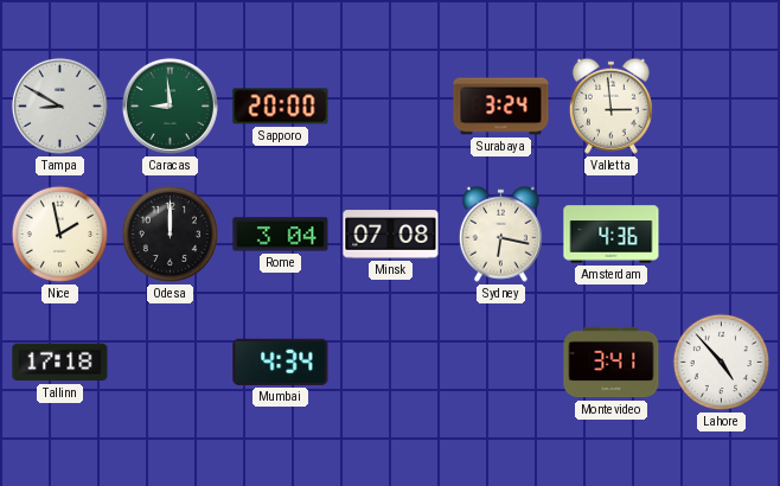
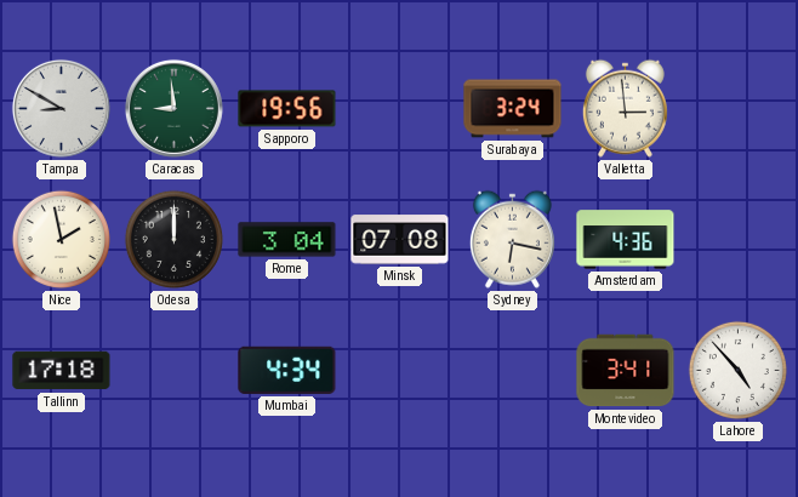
Sapporo: 20:00 -> 19:56 (287, 109)
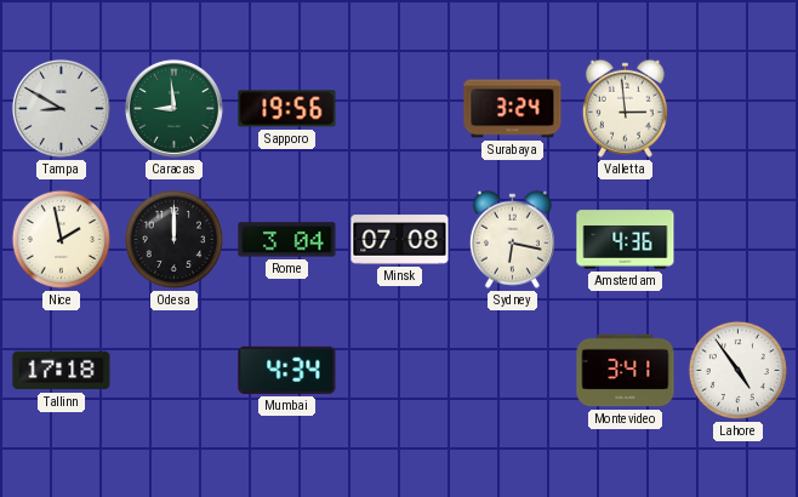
Lahore: 4:53 -> 4:54 (737, 370)
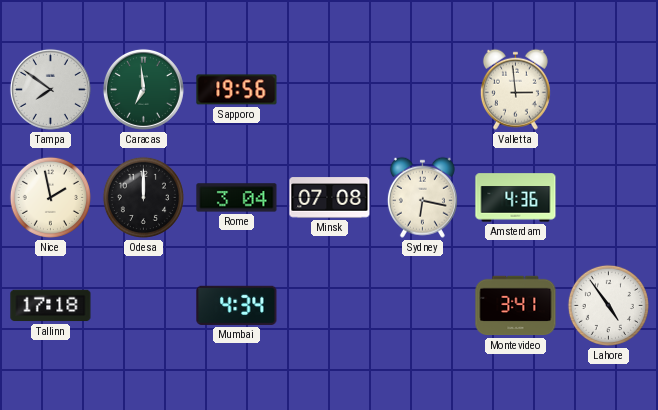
Tampa: 8:50 -> 7:51 (50, 89)
Caracas: 8:59 -> 6:59 (143, 89)
Surabaya: 3:24 -> none (513, 109)
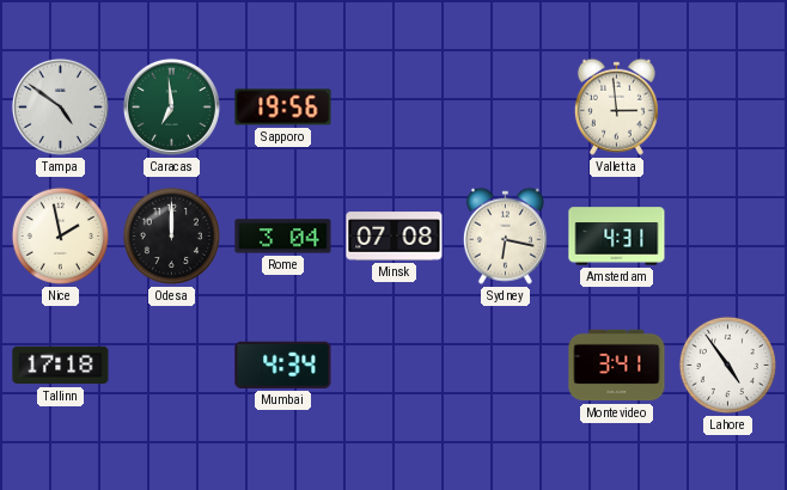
Tampa: 7:51 -> 4:51 (60, 106)
Amsterdam: 4:36 -> 4:31 (617, 237)
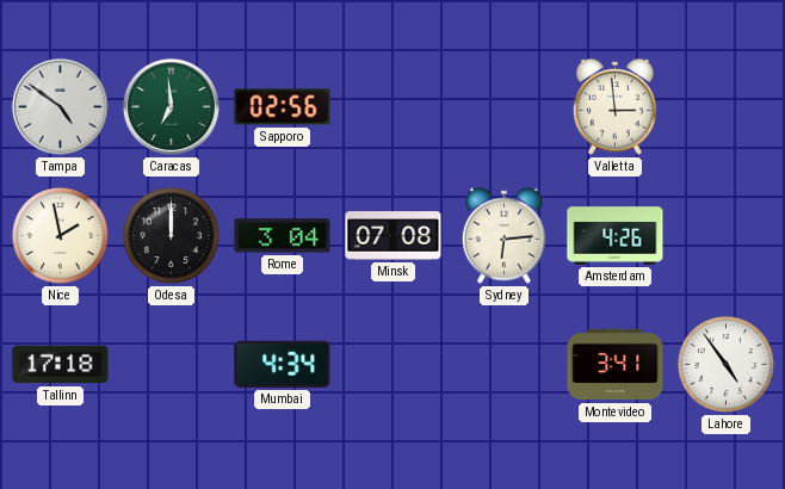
Sapporo: 19:56 -> 02:56 (283, 107)
Sydney: 6:17 -> 6:14 (503, 235)
Amsterdam: 4:31 -> 4:26 (616, 236)
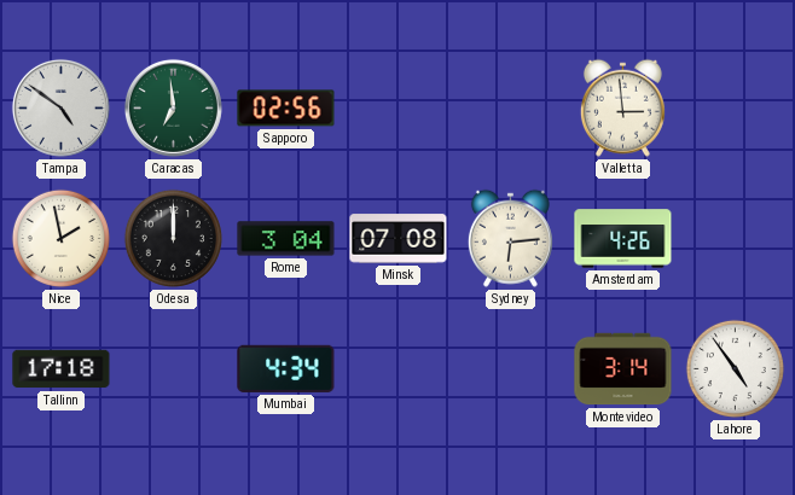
Montevideo: 3:41 -> 3:14 (623, 369)
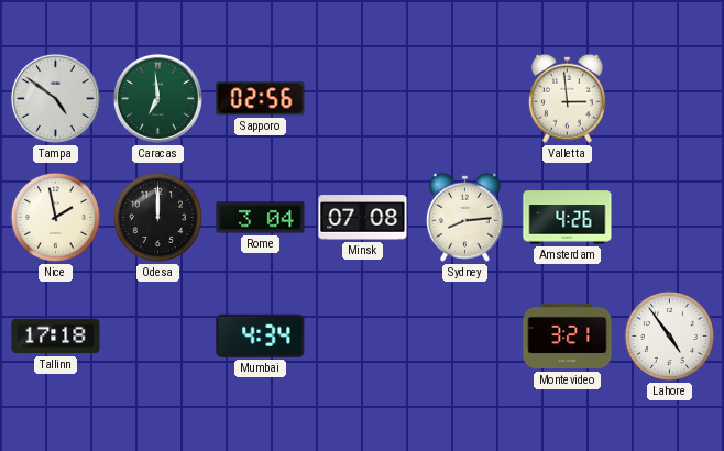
Sydney: 6:14 -> 8:14 (464, 217)
Montevideo: 3:14 -> 3:21 (568, 337)
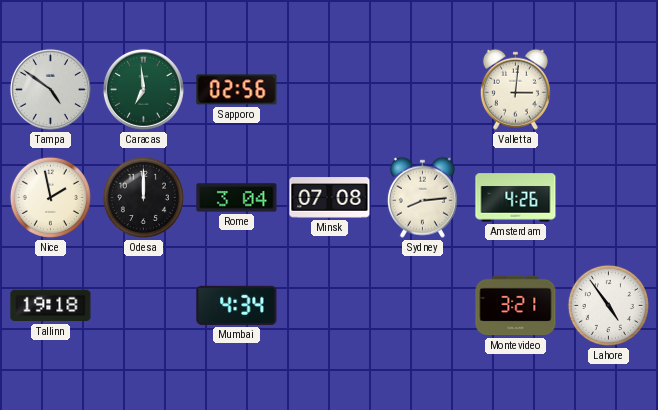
Valletta: 2:59 -> 3:01 (515, 89)
Tallinn: 17:18 -> 19:18 (51, 306)
